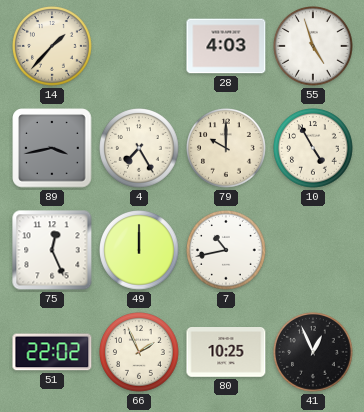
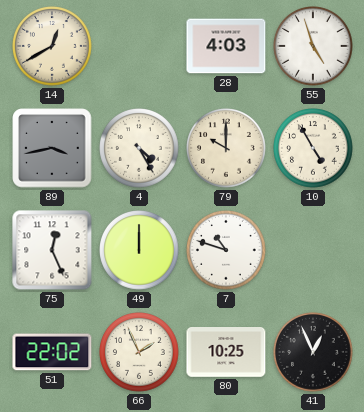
14: 1:37 -> 12:40 (53, 47)
4: 7:25 -> 4:25 (140, 149)
7: 10:43 -> 10:48 (227, 251)
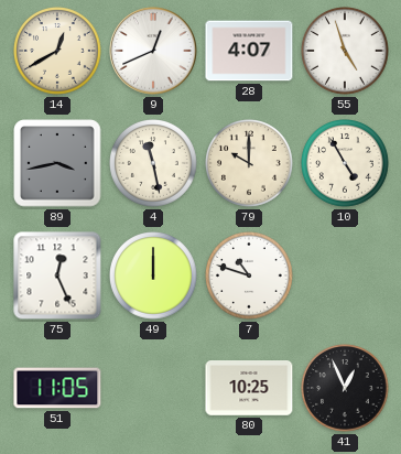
9: none -> 12:41 (153, 51)
28: 4:03 -> 4:07 (249, 51)
4: 4:25 -> 11:28 (154, 164)
51: 22:02 -> 11:05 (57, 388)
66: 1:56 -> none (140, 353)
